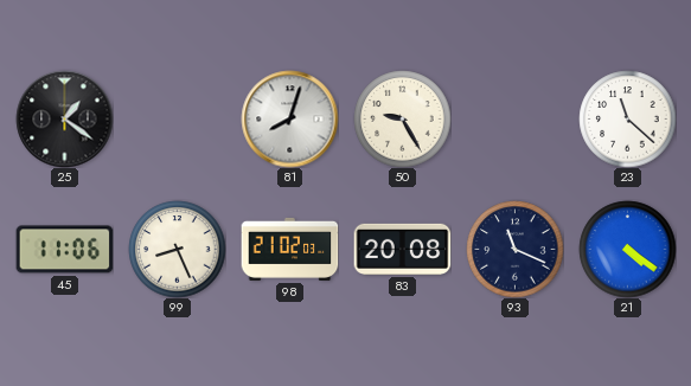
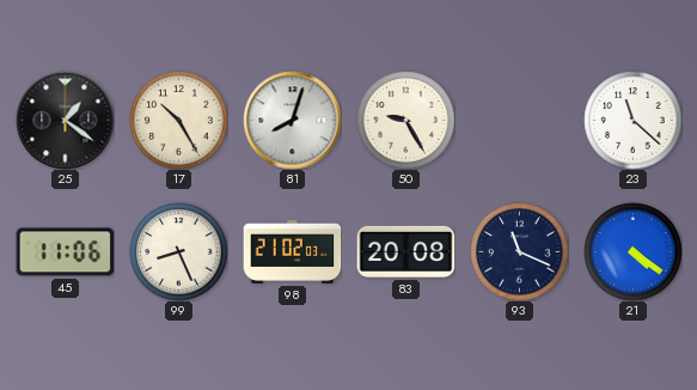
17: none -> 10:25 (178, 120)
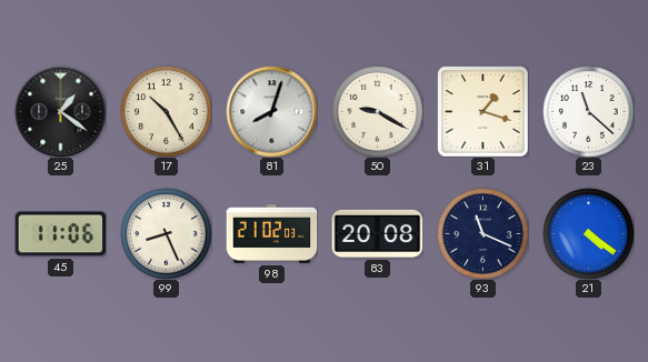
50: 9:25 -> 9:20 (377, 111)
31: none -> 1:18 (482, 111)
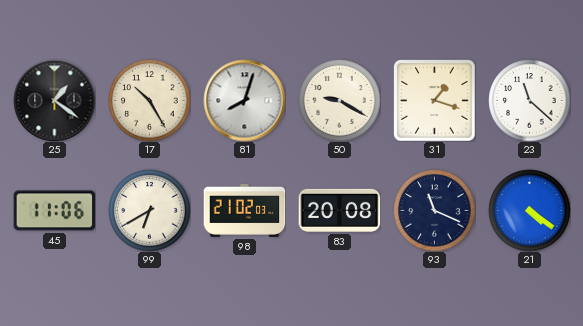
99: 8:26 -> 6:40 (149, 210)
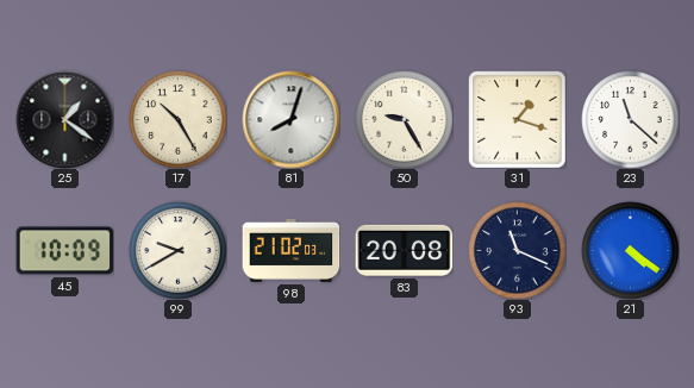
50: 9:20 -> 9:25 (404, 119)
45: 11:06 -> 10:09 (64, 251)
99: 6:40 -> 9:40 (177, 250)
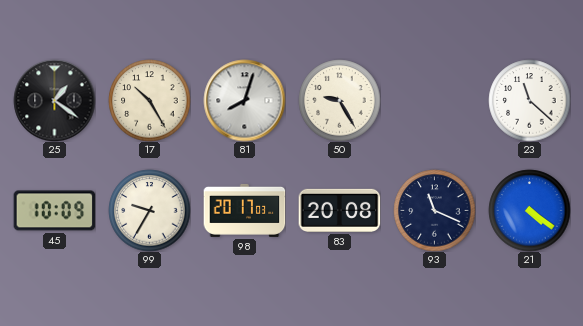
31: 1:18 -> none (517, 119)
99: 9:40 -> 9:35 (149, 210)
98: 21:02 -> 20:17 (244, 210)
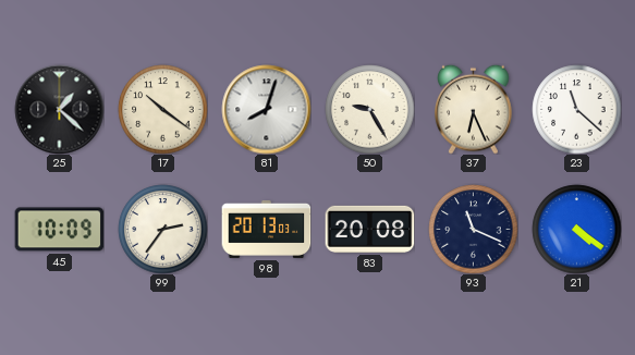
25: 1:21 -> 1:22 (59, 109)
17: 10:25 -> 10:21 (162, 109)
37: none -> 6:26 (474, 109)
99: 9:35 -> 2:36 (162, 229)
98: 20:17 -> 20:13 (266, 229)
